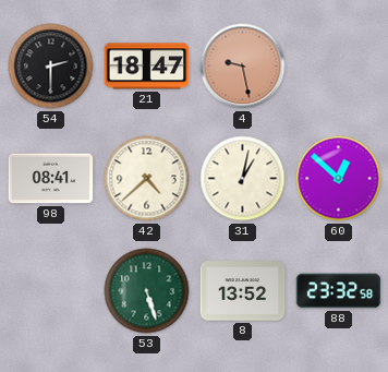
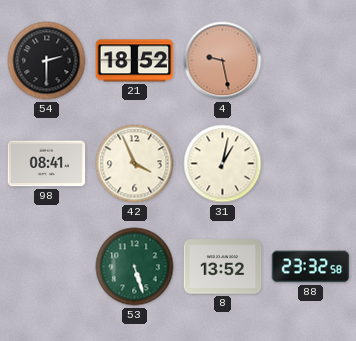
21: 18:47 -> 18:52 (135, 61)
42: 4:38 -> 3:56 (135, 164)
60: 12:52 -> none (339, 179)
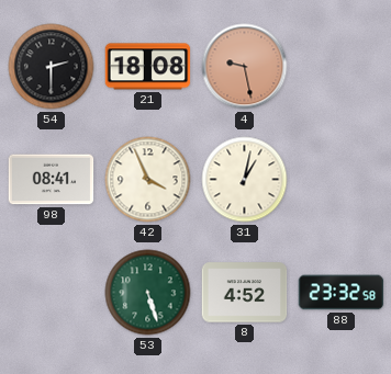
21: 18:52 -> 18:08 (148, 67)
8: 13:52 -> 4:52 (245, 293)
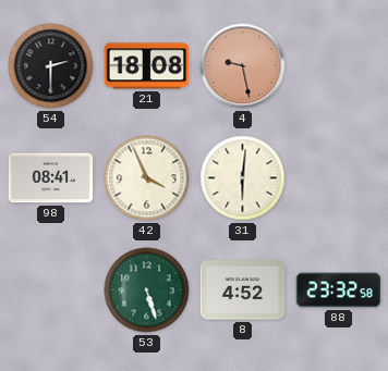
31: 1:02 -> 6:01 (243, 178)
